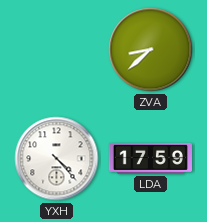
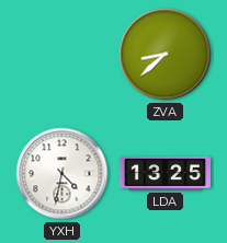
YXH: 4:23 -> 4:32 (63, 174)
LDA: 17:59 -> 13:25 (164, 173)
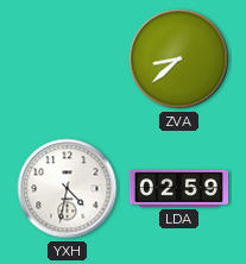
LDA: 13:25 -> 02:59 (178, 188)
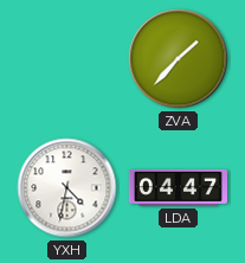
ZVA: 8:38 -> 1:37 (179, 59)
LDA: 02:59 -> 04:47 (178, 187)
